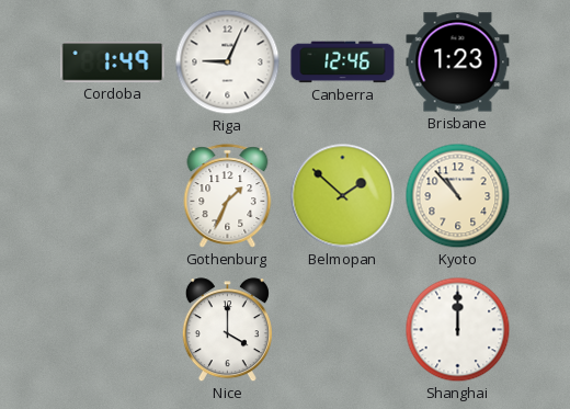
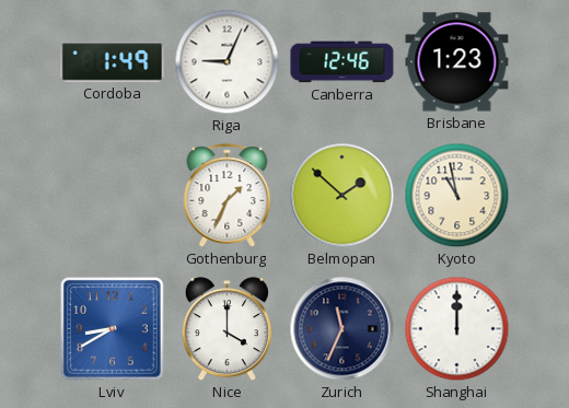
Kyoto: 10:53 -> 10:58 (457, 196)
Lviv: none -> 8:40 (113, 329)
Zurich: none -> 11:34 (342, 329)
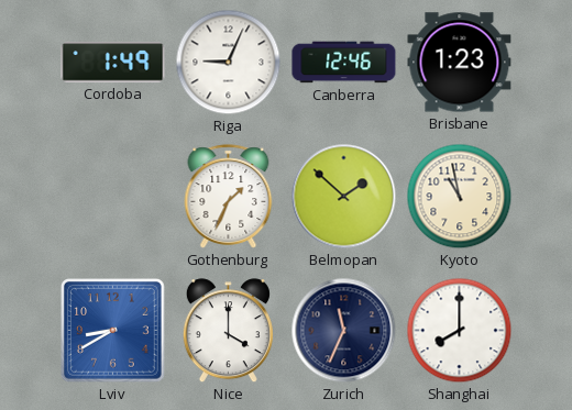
Shanghai: 12:00 -> 8:00 (460, 331)
